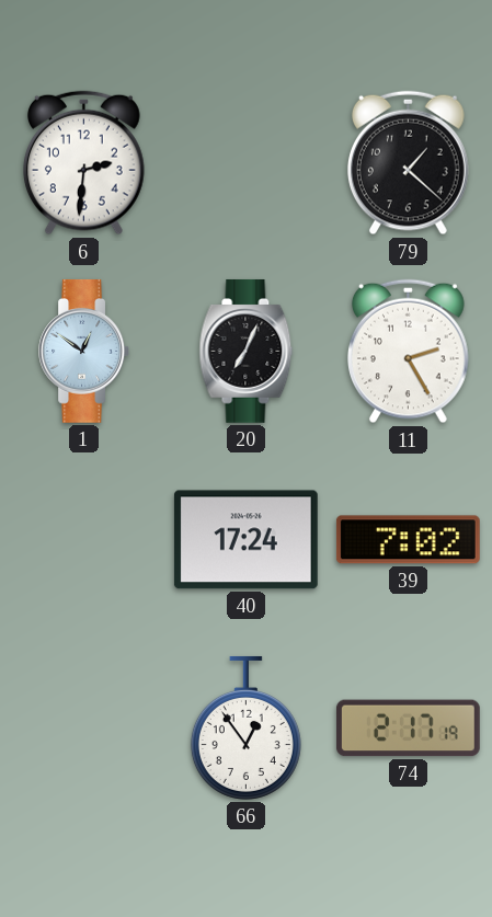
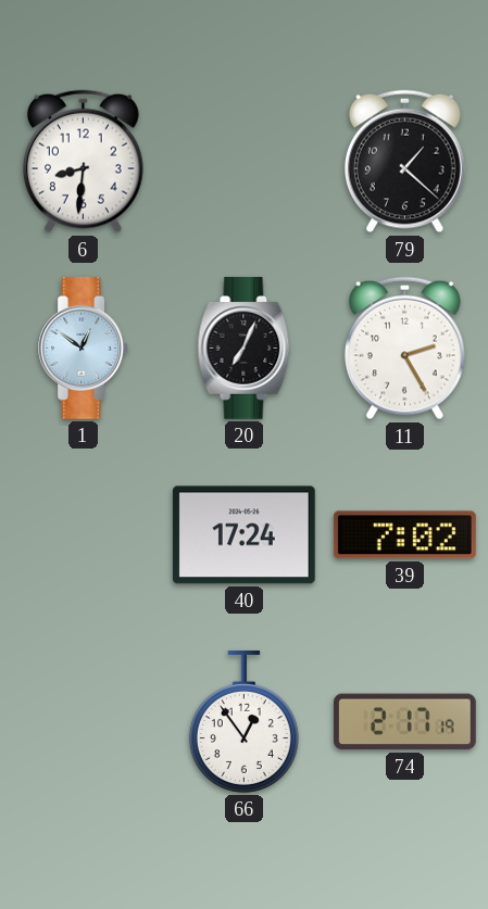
6: 2:31 -> 8:31 (83, 162)
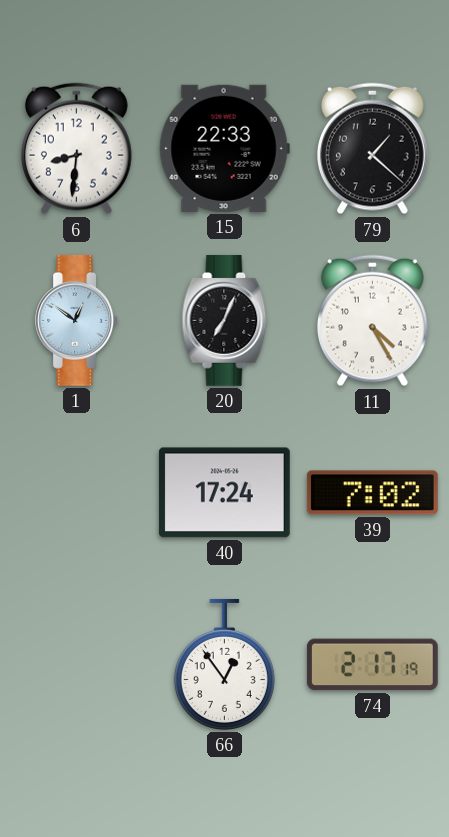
15: none -> 22:33 (224, 148)
11: 2:25 -> 4:25 (372, 321)
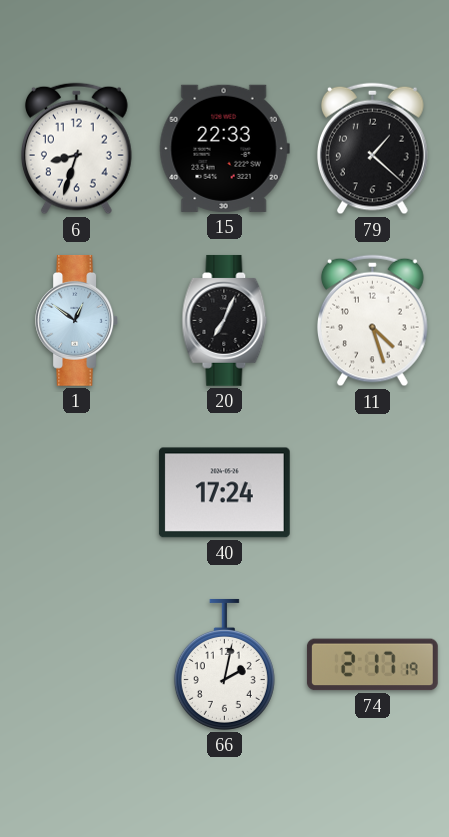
6: 8:31 -> 8:33 (76, 149)
11: 4:25 -> 4:27 (372, 321)
39: 7:02 -> none (372, 493)
66: 12:54 -> 2:02 (224, 664)
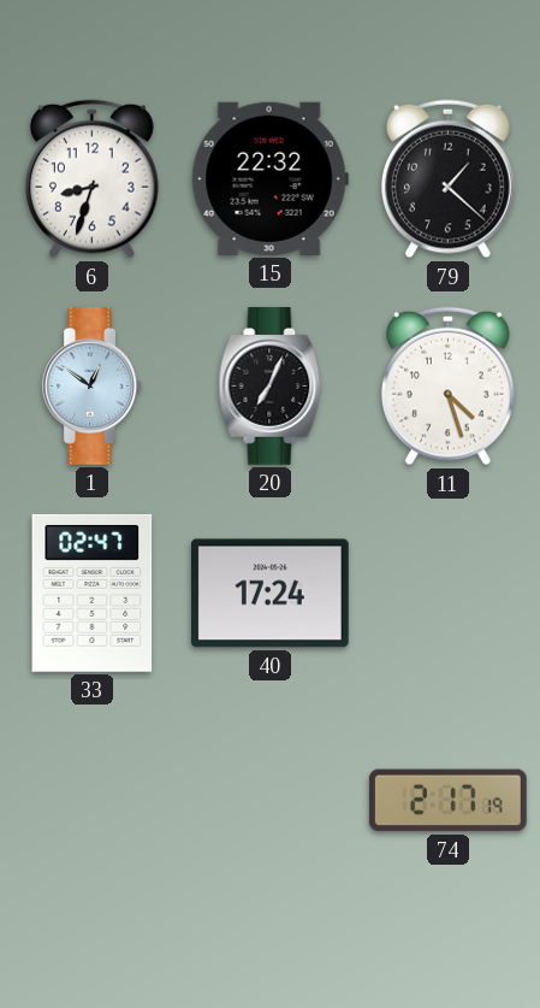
15: 22:33 -> 22:32 (269, 178)
33: none -> 02:47 (93, 593)
66: 2:02 -> none (224, 664)
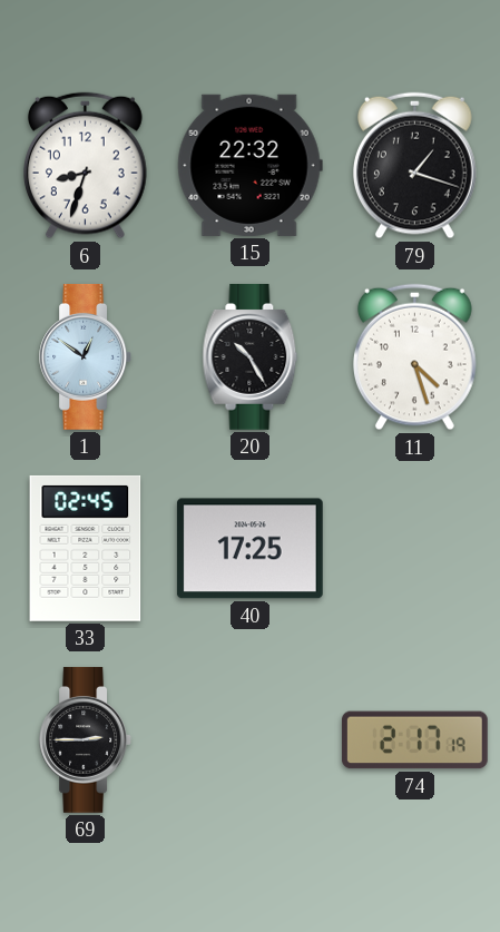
79: 1:22 -> 1:18 (414, 166)
20: 7:04 -> 10:25 (251, 356)
33: 02:47 -> 02:45 (86, 548)
40: 17:24 -> 17:25 (249, 549)
69: none -> 2:45 (85, 739)
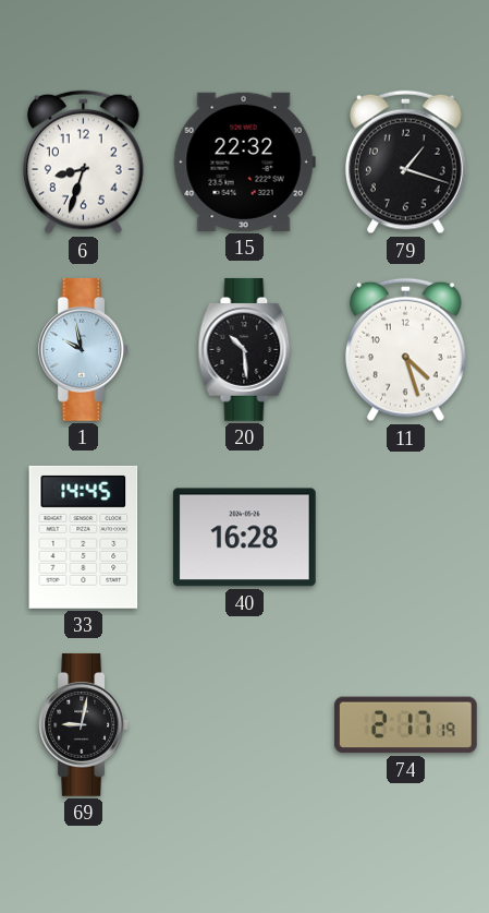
1: 12:51 -> 9:58 (83, 349)
20: 10:25 -> 10:29 (245, 349)
33: 02:45 -> 14:45 (84, 537)
40: 17:25 -> 16:28 (244, 538)
69: 2:45 -> 9:02 (83, 724)
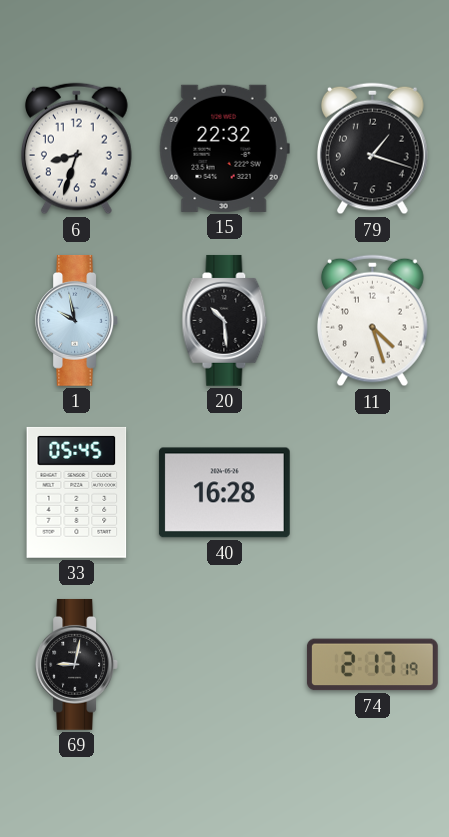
33: 14:45 -> 05:45 (77, 492)
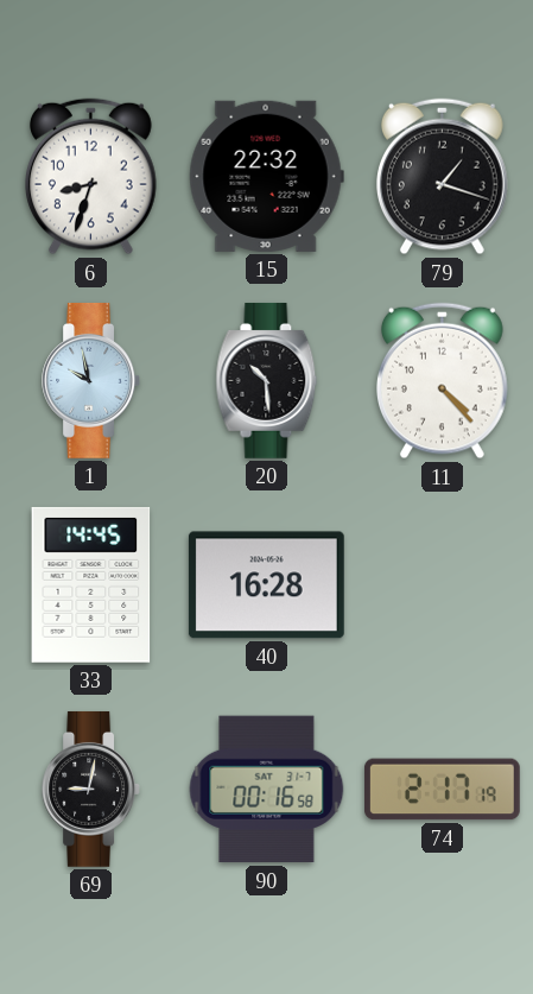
11: 4:27 -> 4:23 (442, 381)
33: 05:45 -> 14:45 (91, 584)
90: none -> 00:16 (267, 790)
